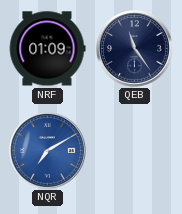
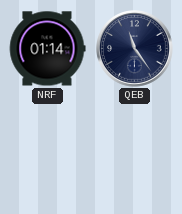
NRF: 01:09 -> 01:14 (47, 49)
NQR: 7:10 -> none (48, 151)
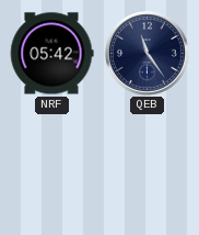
NRF: 01:14 -> 05:42 (51, 54)
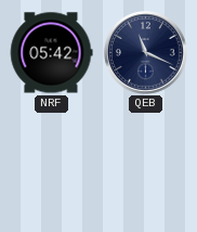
QEB: 11:24 -> 11:19 (146, 53)
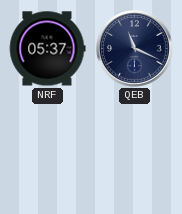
NRF: 05:42 -> 05:37 (47, 49)
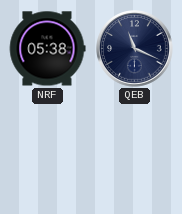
NRF: 05:37 -> 05:38 (47, 49)
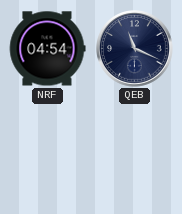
NRF: 05:38 -> 04:54 (47, 49)
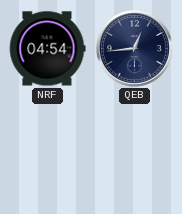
QEB: 11:19 -> 12:44 (135, 49)
